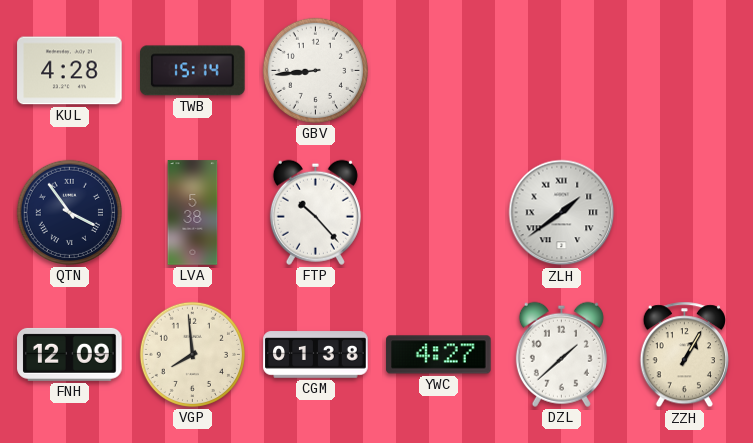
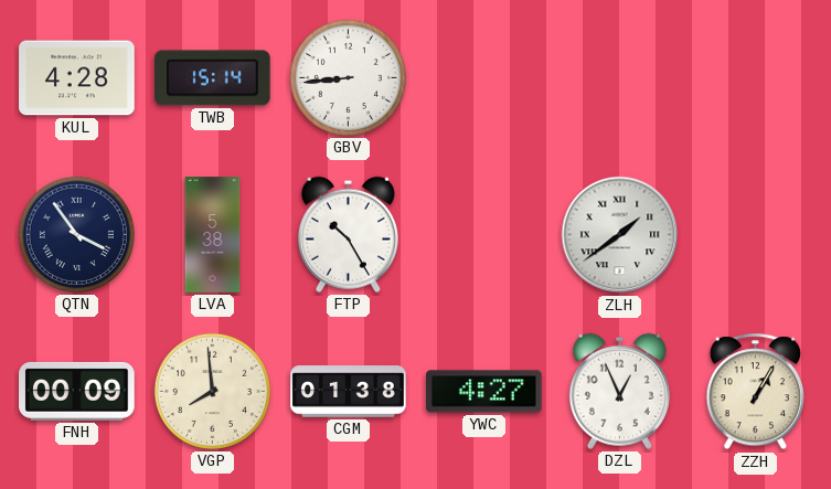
FTP: 10:23 -> 10:25 (348, 234)
FNH: 12:09 -> 00:09 (77, 391)
DZL: 1:38 -> 12:56 (619, 391)
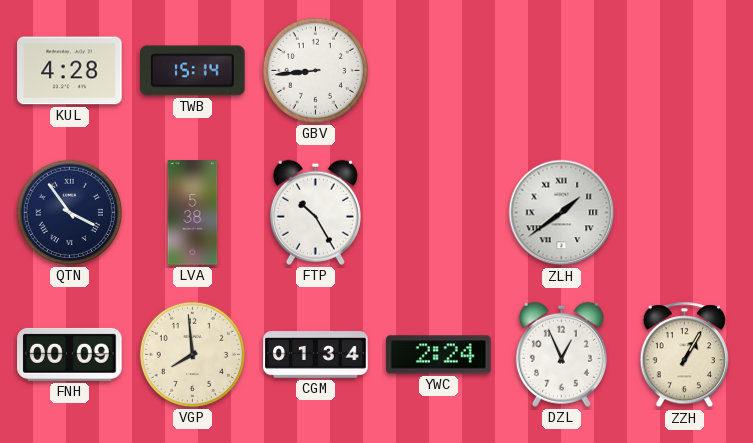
CGM: 01:38 -> 01:34 (316, 355)
YWC: 4:27 -> 2:24 (439, 355)
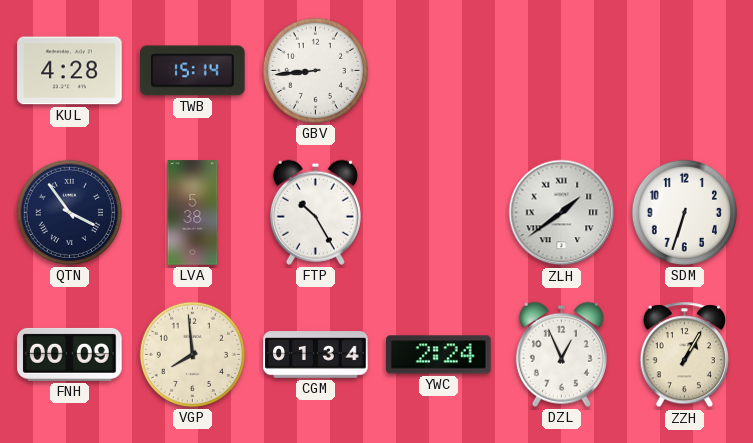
SDM: none -> 6:33 (684, 212)
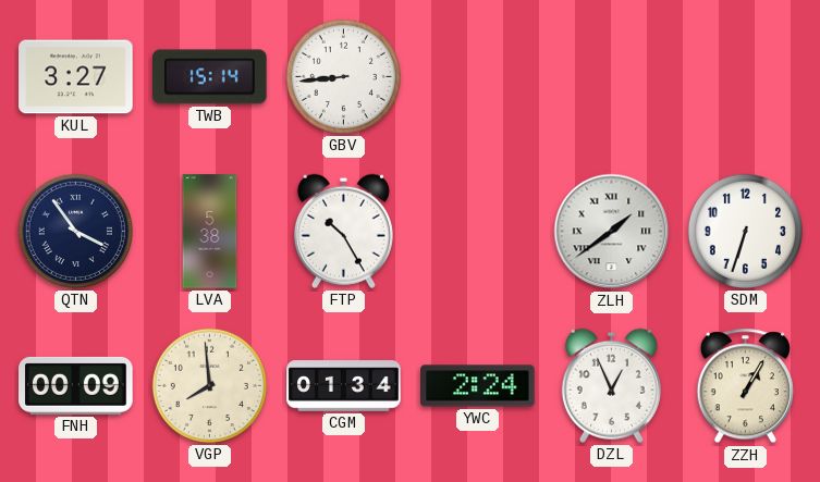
KUL: 4:28 -> 3:27 (76, 77)
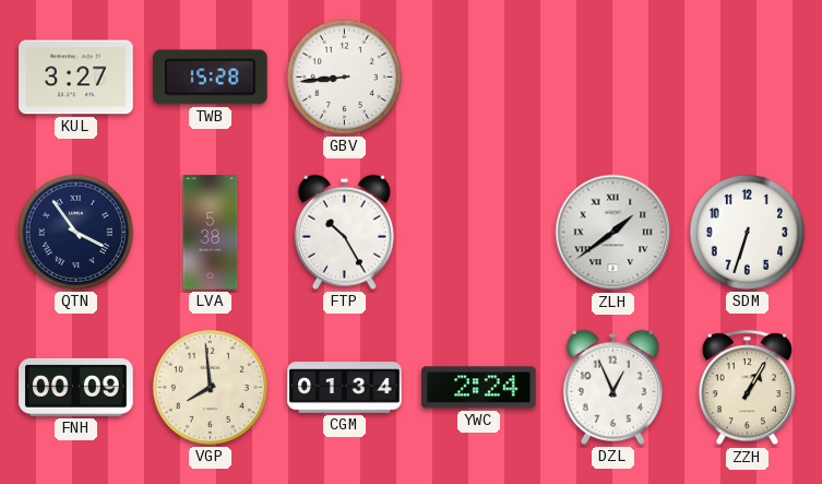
TWB: 15:14 -> 15:28 (211, 78)
